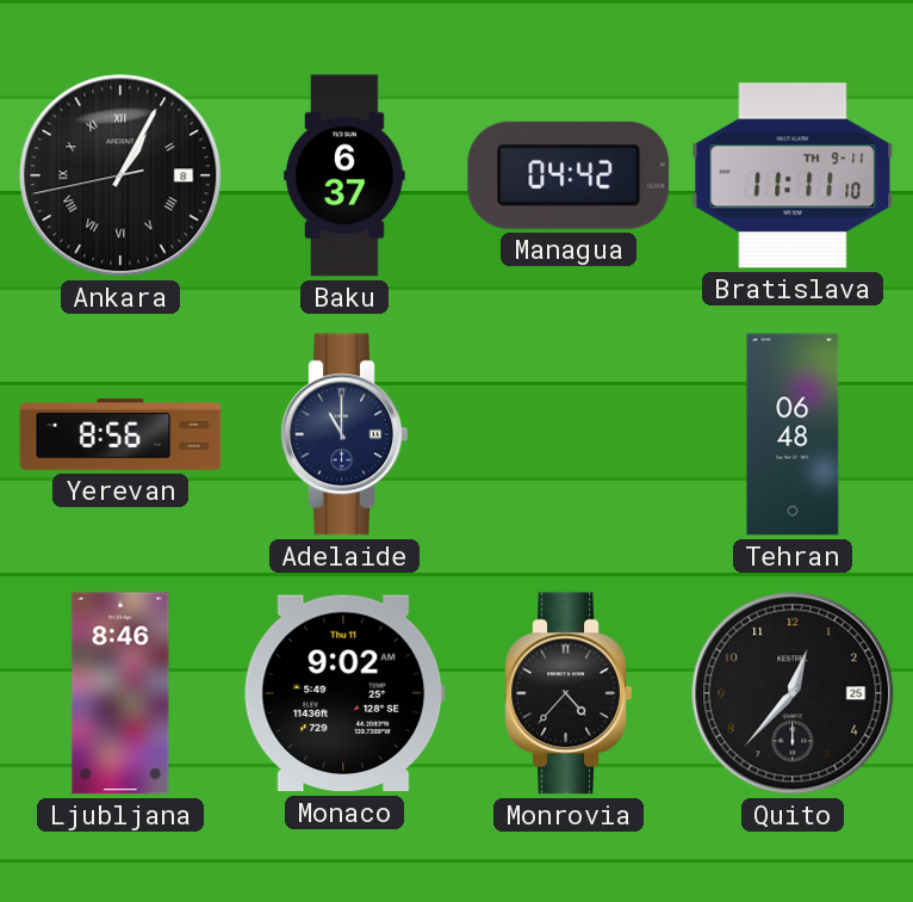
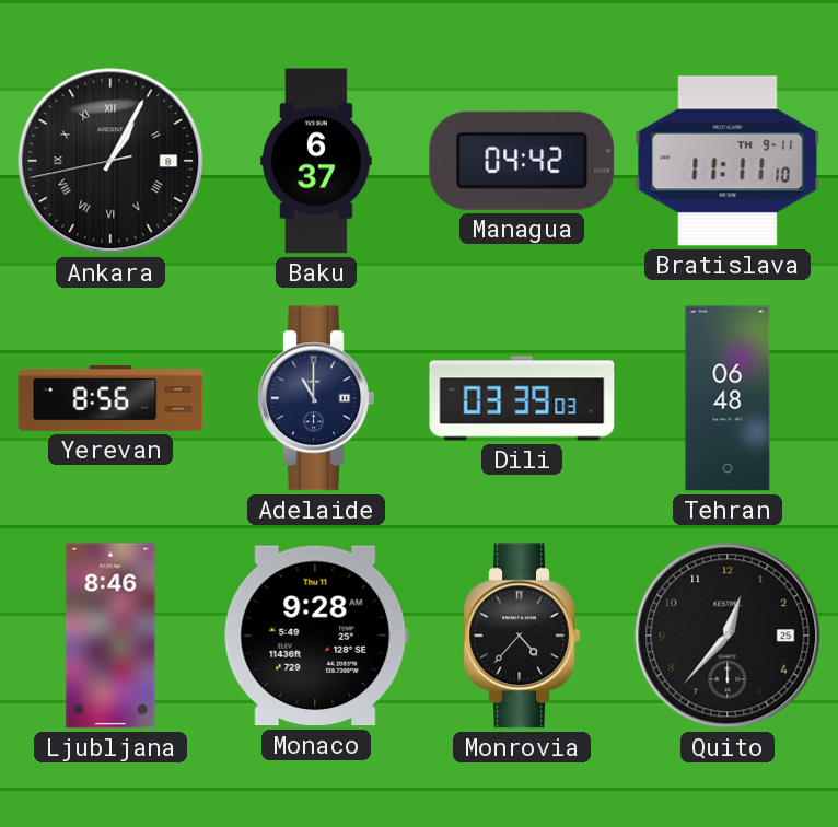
Dili: none -> 03:39 (522, 398)
Monaco: 9:02 -> 9:28 (316, 636)
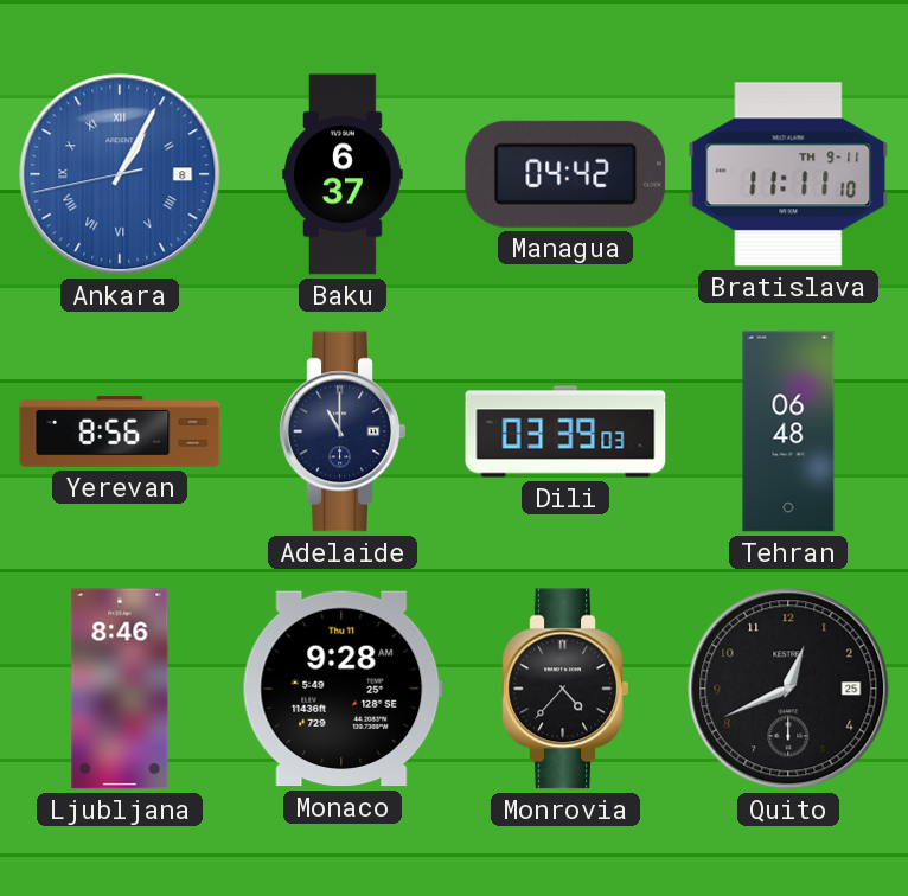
Ankara dial: black -> blue (120, 174)
Quito: 12:37 -> 12:41 (788, 689)
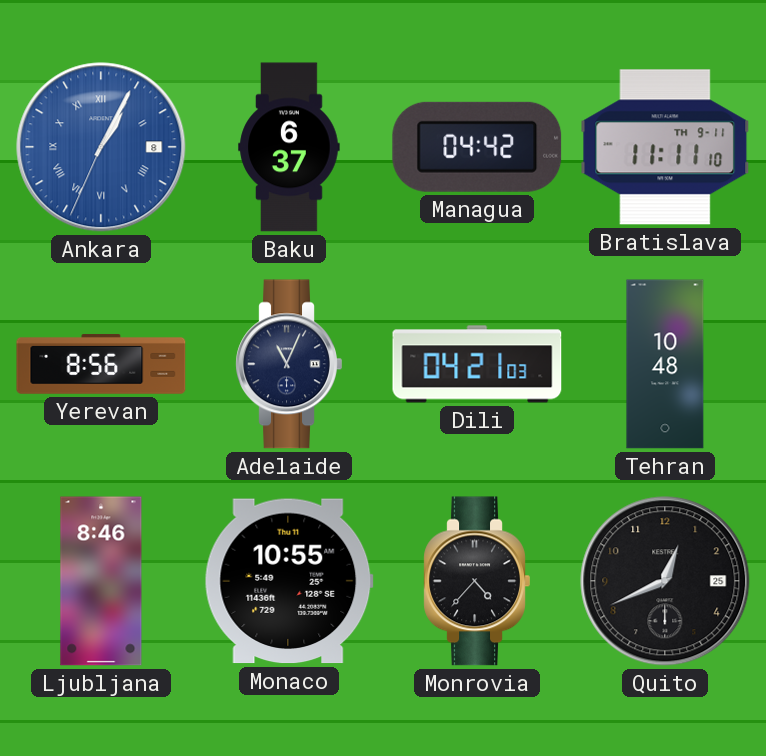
Ankara: 1:04:43 -> 1:04:34 (101, 147)
Adelaide: 11:00 -> 11:04 (289, 364)
Dili: 03:39 -> 04:21 (477, 364)
Tehran: 06:48 -> 10:48 (665, 364)
Monaco: 9:28 -> 10:55 (289, 581)
